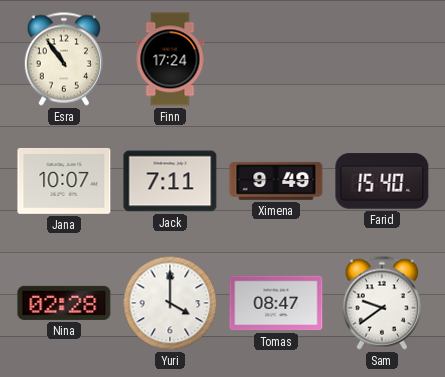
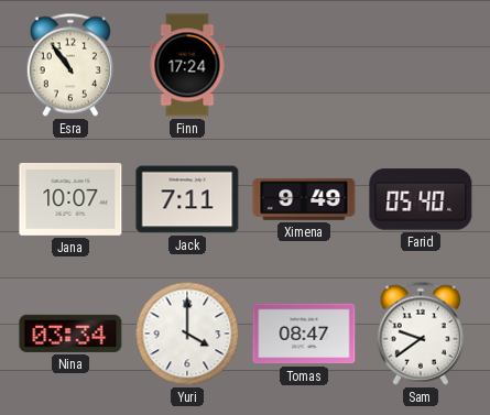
Farid: 15:40 -> 05:40 (421, 199)
Nina: 02:28 -> 03:34 (70, 334)
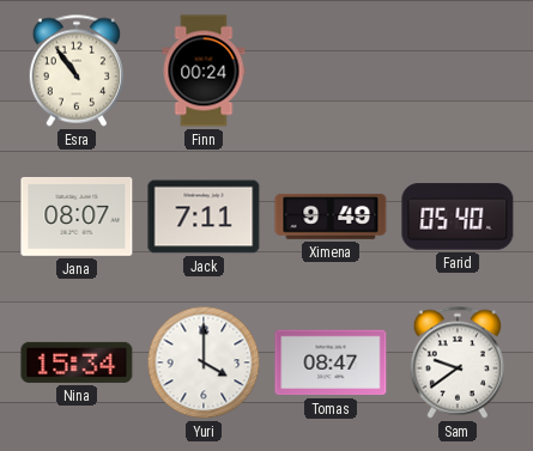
Finn: 17:24 -> 00:24 (204, 71)
Jana: 10:07 -> 08:07 (77, 217)
Nina: 03:34 -> 15:34 (77, 362)
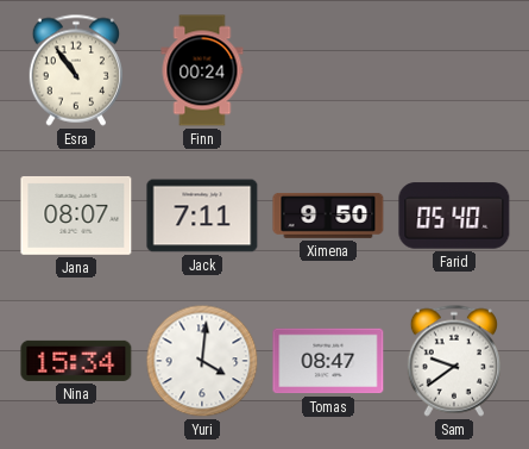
Ximena: 9:49 -> 9:50 (328, 216)
Yuri: 4:00 -> 4:01 (202, 361)
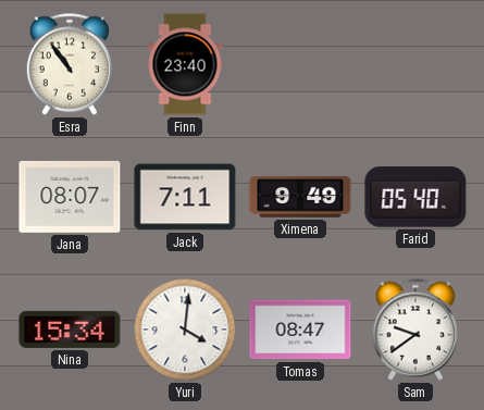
Finn: 00:24 -> 23:40 (185, 64)
Ximena: 9:50 -> 9:49 (300, 197)
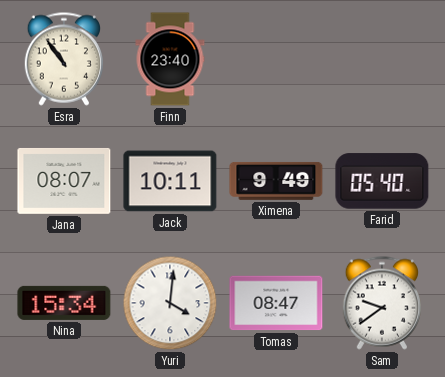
Jack: 7:11 -> 10:11 (170, 181)
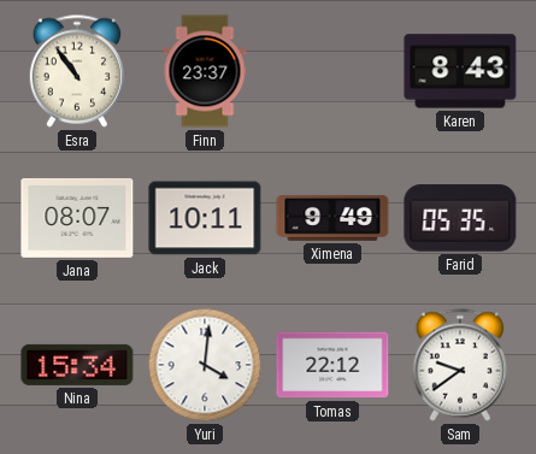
Finn: 23:40 -> 23:37 (205, 71)
Karen: none -> 8:43 (460, 71)
Farid: 05:40 -> 05:35 (460, 218)
Tomas: 08:47 -> 22:12 (332, 365)
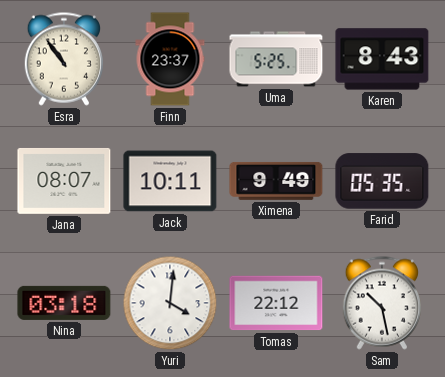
Uma: none -> 5:25 (276, 59)
Nina: 15:34 -> 03:18 (64, 303)
Sam: 9:39 -> 10:28 (381, 303)
